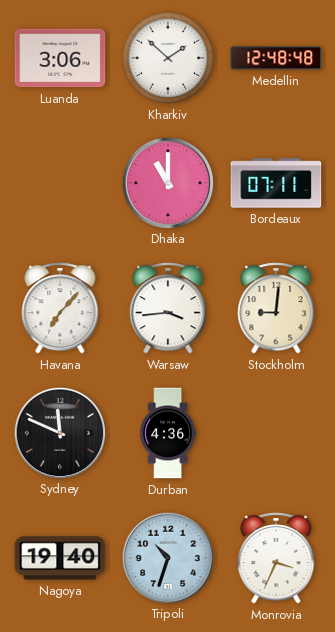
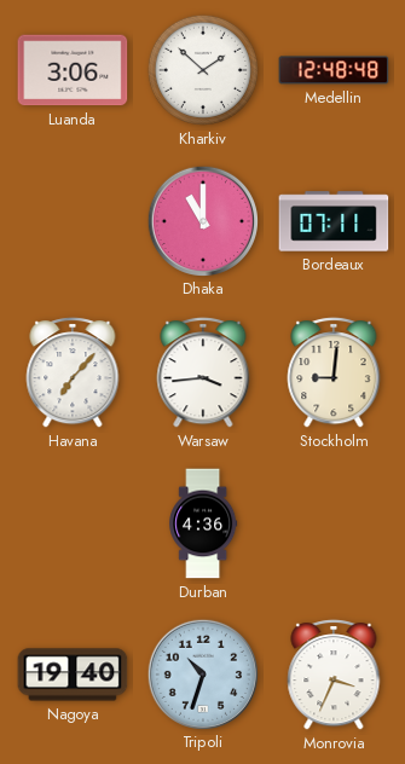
Sydney: 11:49 -> none (59, 432)
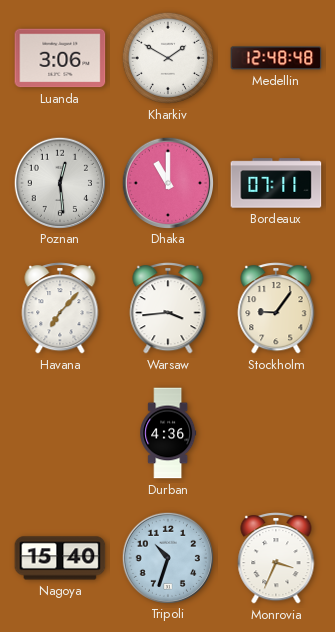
Kharkiv: 1:52 -> 1:50 (168, 58)
Poznan: none -> 12:29 (59, 182)
Stockholm: 9:01 -> 9:06 (276, 308)
Nagoya: 19:40 -> 15:40 (60, 558)
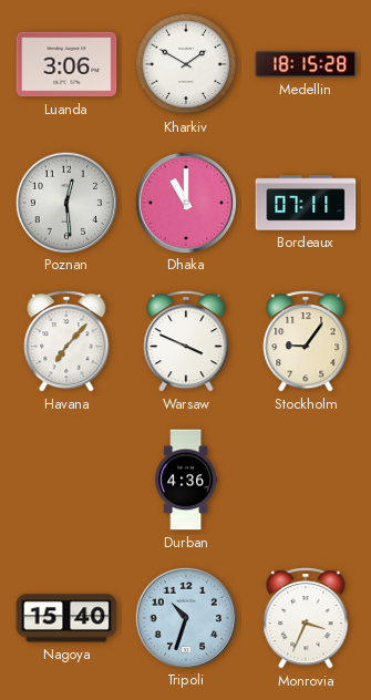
Medellin: 12:48 -> 18:15 (306, 64)
Warsaw: 3:44 -> 3:49 (186, 341)
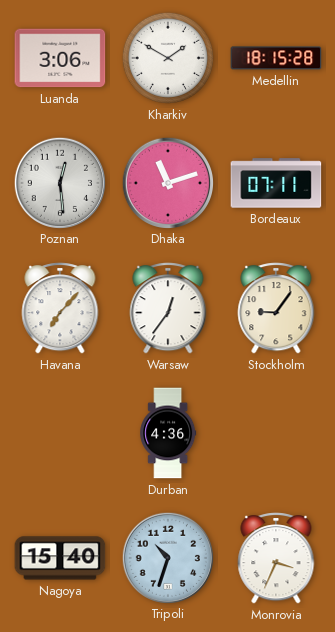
Dhaka: 11:00 -> 11:12 (167, 182)
Warsaw: 3:49 -> 12:36 (168, 308)
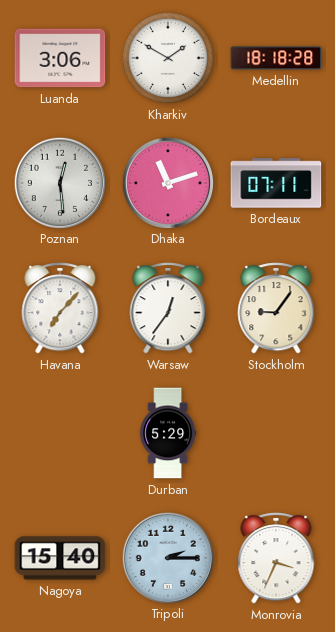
Medellin: 18:15 -> 18:18 (276, 58)
Durban: 4:36 -> 5:29 (168, 433)
Tripoli: 10:33 -> 2:15 (167, 557)
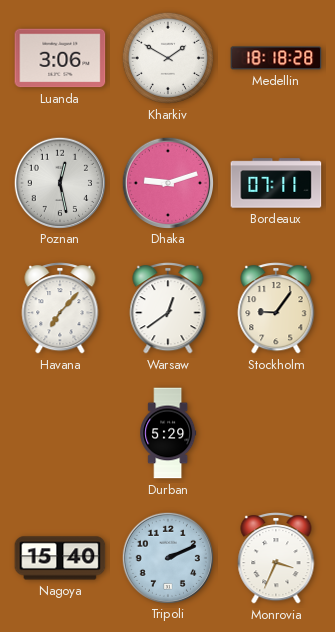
Poznan: 12:29 -> 12:28 (59, 182)
Dhaka: 11:12 -> 9:12 (167, 182)
Warsaw: 12:36 -> 12:39 (168, 308)
Tripoli: 2:15 -> 2:11 (167, 557)
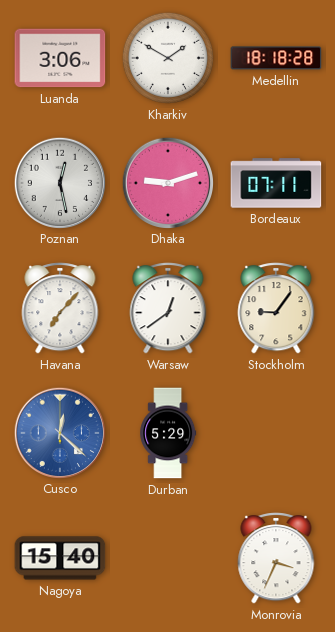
Cusco: none -> 12:22 (59, 432)
Tripoli: 2:11 -> none (167, 557)
